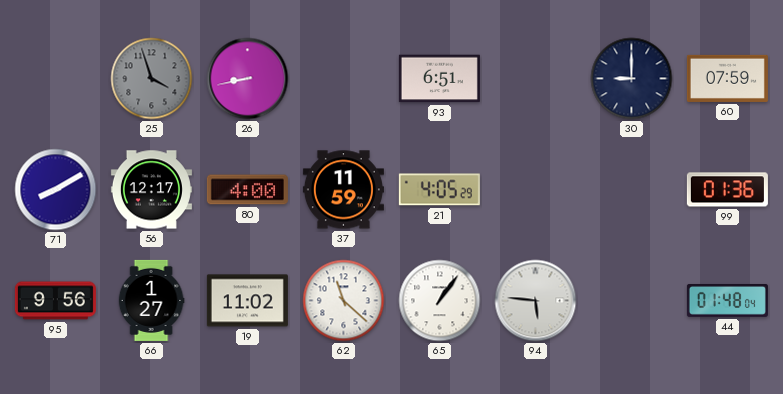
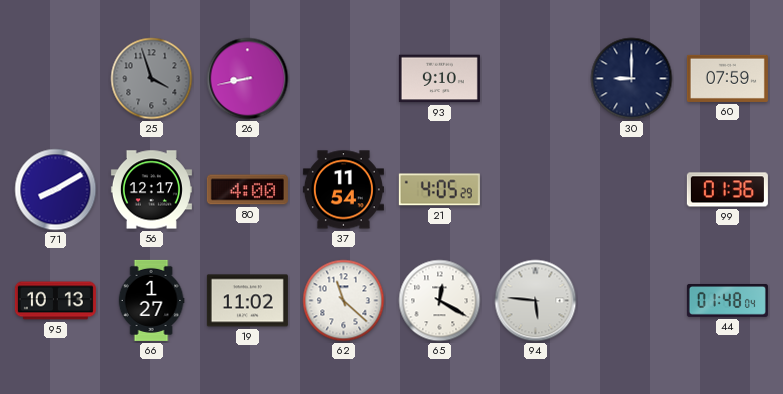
93: 6:51 -> 9:10 (439, 79)
37: 11:59 -> 11:54 (343, 190)
95: 9:56 -> 10:13 (55, 301)
65: 1:06 -> 12:20 (440, 301)
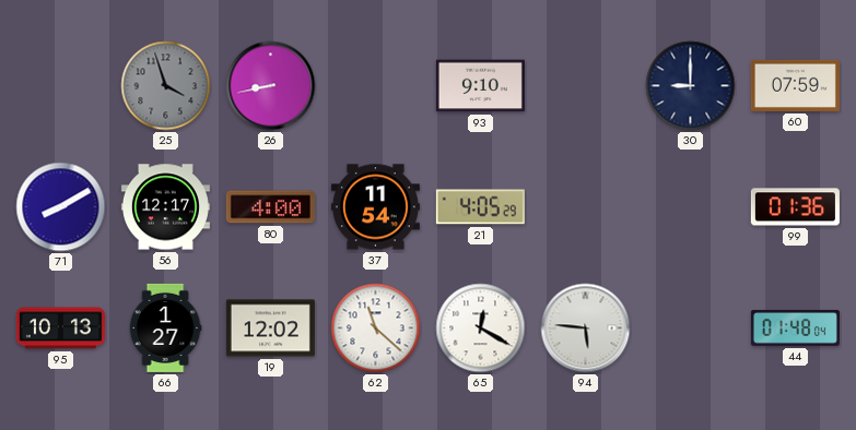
19: 11:02 -> 12:02 (270, 329)
